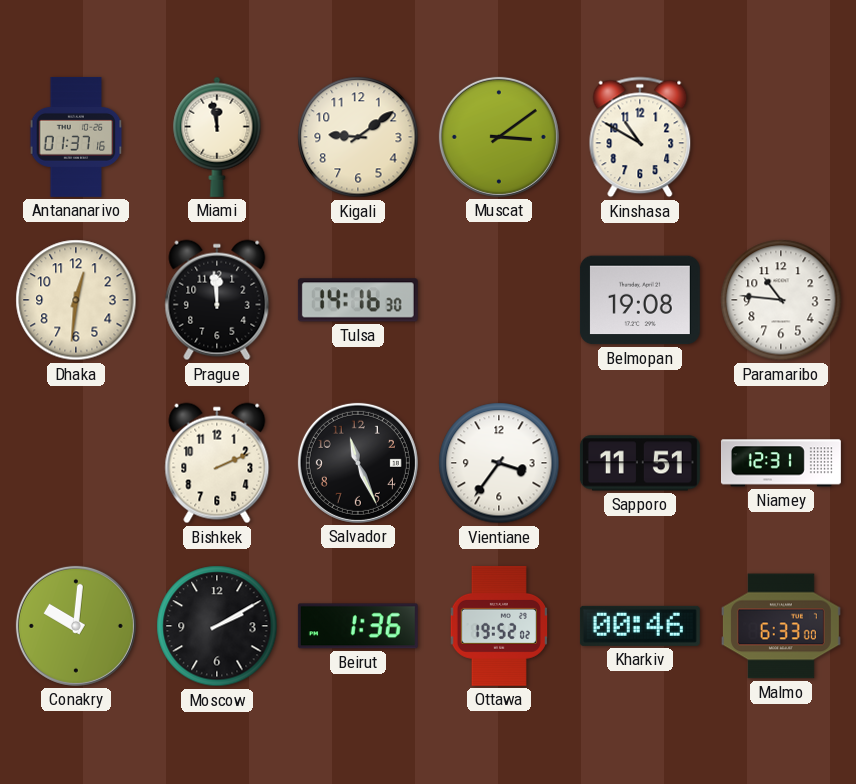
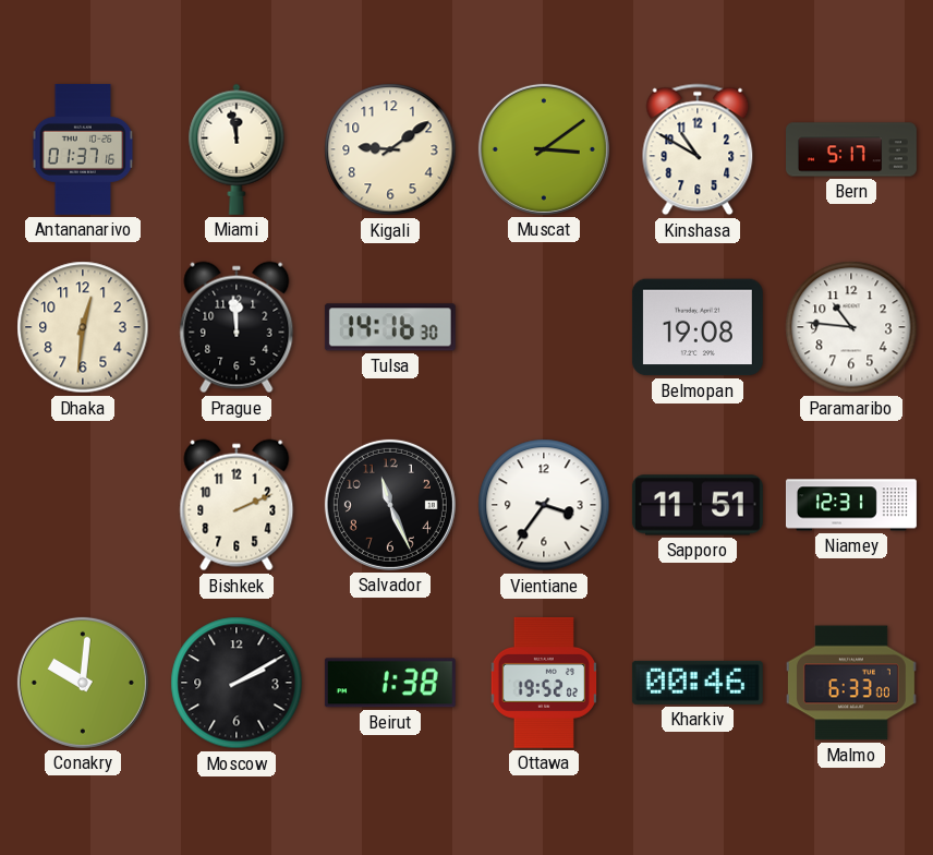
Bern: none -> 5:17 (852, 149)
Beirut: 1:36 -> 1:38 (390, 683)
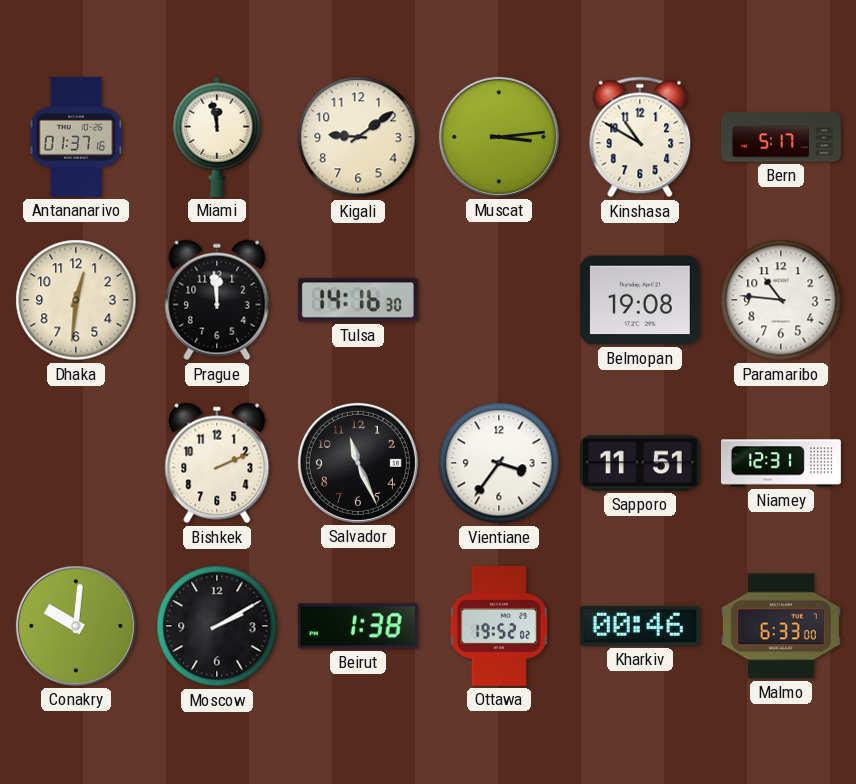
Muscat: 3:09 -> 3:14 (499, 137)
